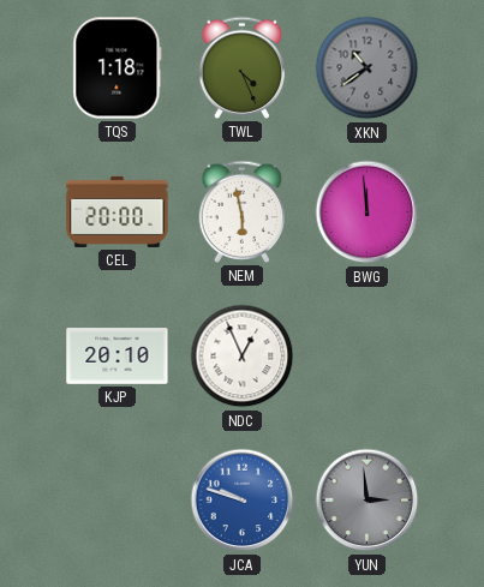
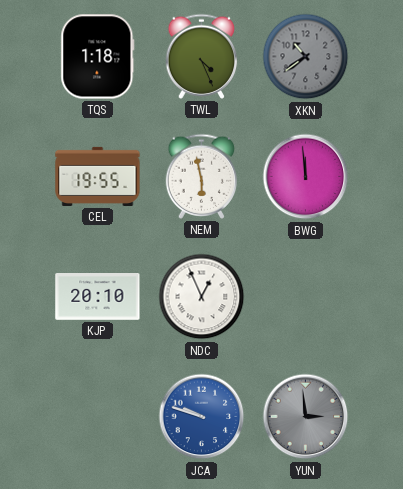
CEL: 20:00 -> 19:55 (98, 176)
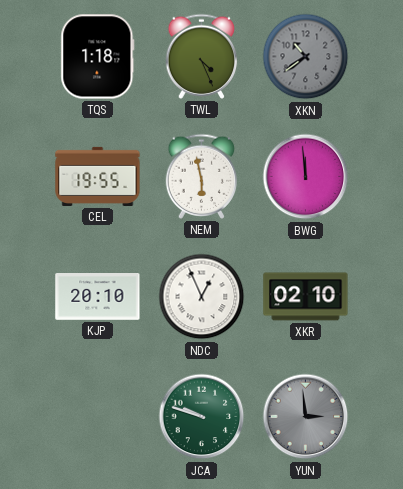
XKR: none -> 02:10 (306, 297)
JCA dial: blue -> green (202, 417)
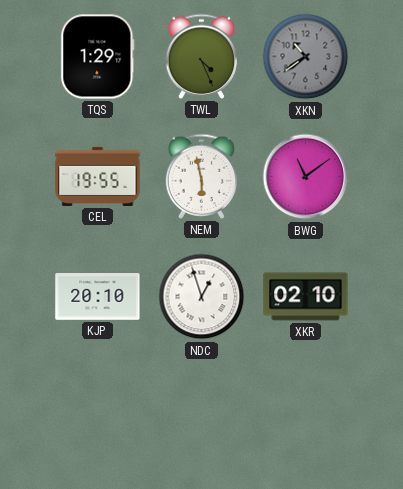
TQS: 1:18 -> 1:29 (98, 57)
BWG: 11:59 -> 11:09 (306, 177)
NDC: 12:56 -> 12:57 (202, 297)
JCA: 9:48 -> none (202, 417)
YUN: 2:59 -> none (306, 417)
